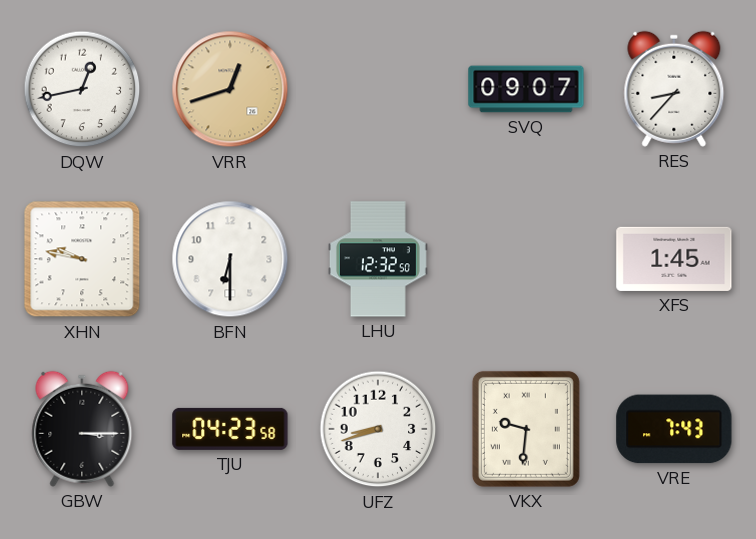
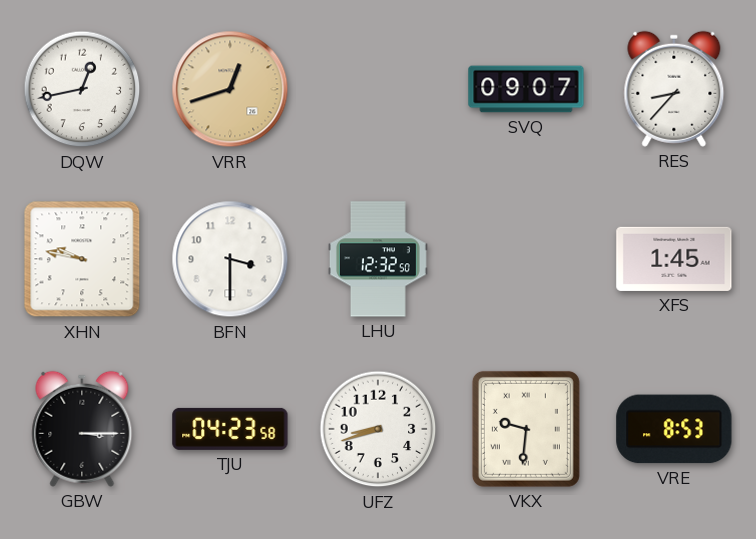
BFN: 6:30 -> 3:30 (230, 259)
VRE: 7:43 -> 8:53 (674, 429)
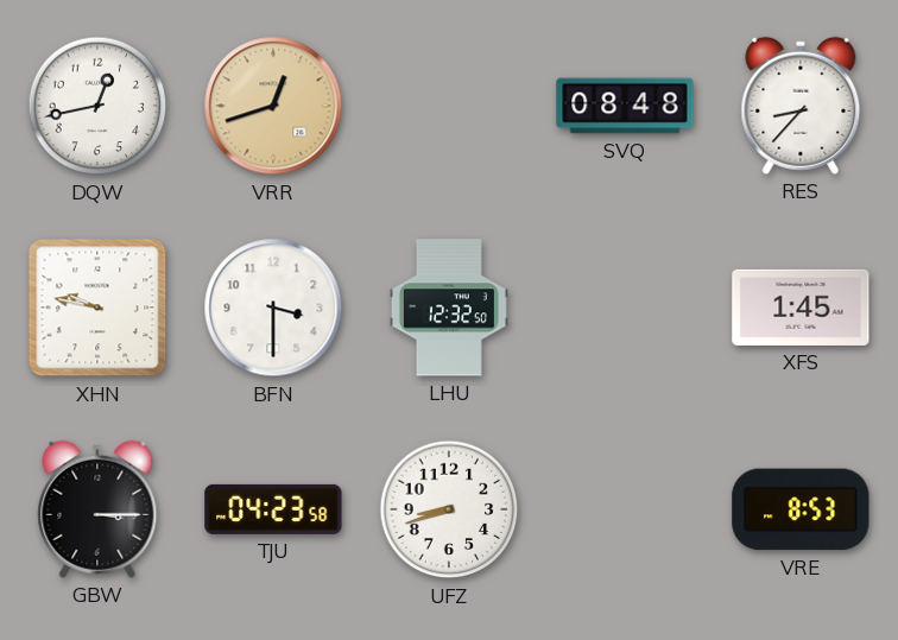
SVQ: 09:07 -> 08:48 (625, 106)
VKX: 9:31 -> none (526, 429)
